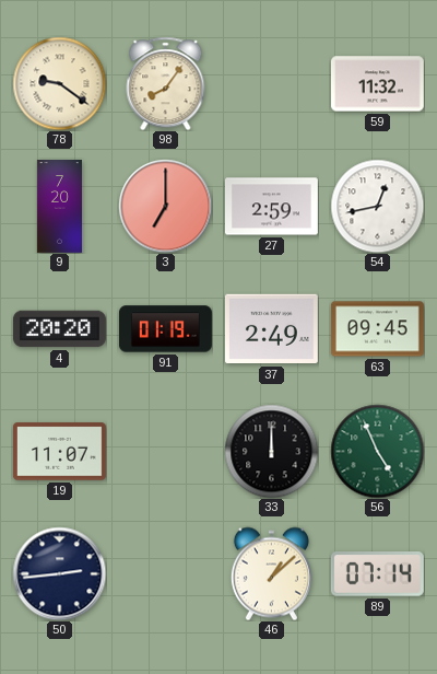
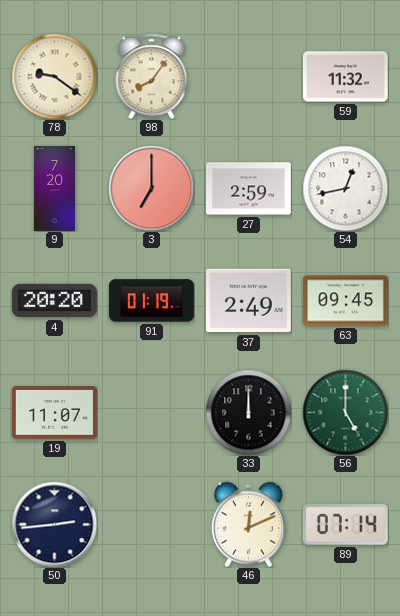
56: 4:56 -> 5:00 (345, 412)
46: 1:08 -> 12:11 (248, 524)
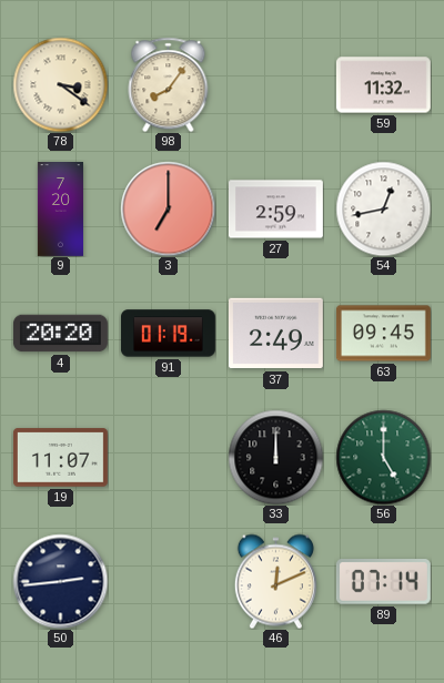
78: 9:21 -> 3:21 (60, 84)
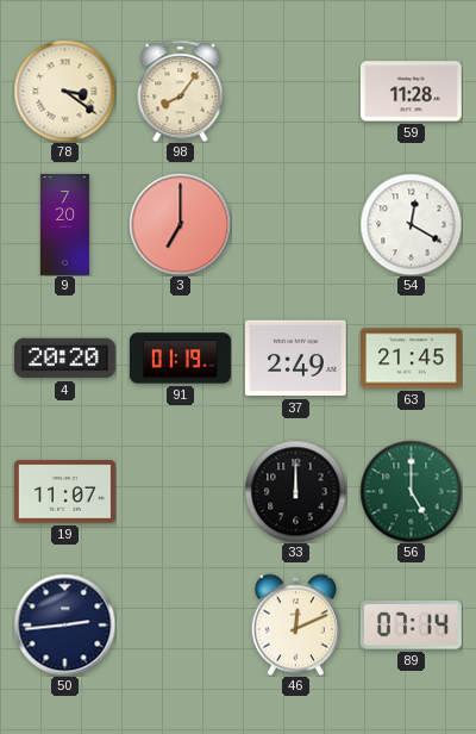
59: 11:32 -> 11:28 (411, 92)
27: 2:59 -> none (275, 210)
54: 12:43 -> 12:20 (411, 224)
63: 09:45 -> 21:45 (411, 359)
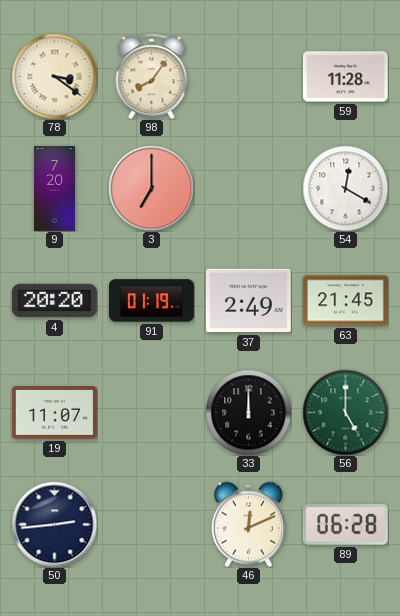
89: 07:14 -> 06:28 (345, 525)
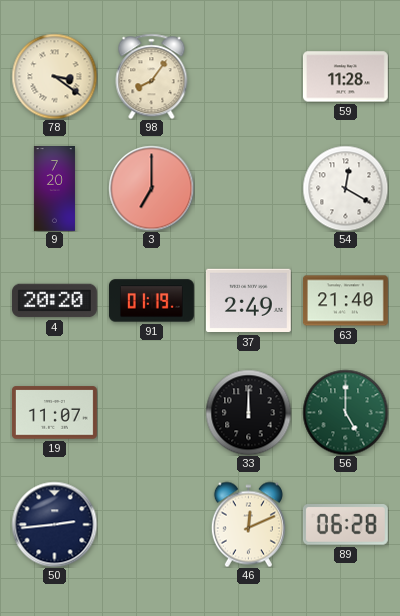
63: 21:45 -> 21:40 (345, 301)
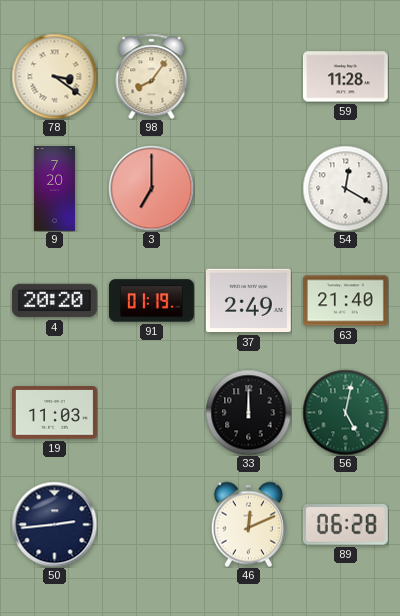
19: 11:07 -> 11:03 (54, 413)
56: 5:00 -> 5:02 (345, 412)
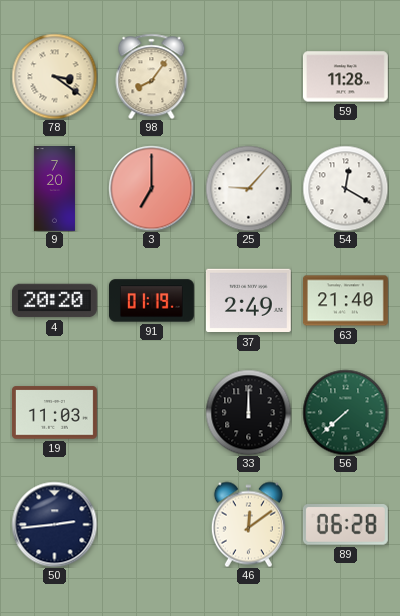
25: none -> 9:07 (248, 188)
56: 5:02 -> 7:38 (345, 412)
46: 12:11 -> 12:09 (248, 524)
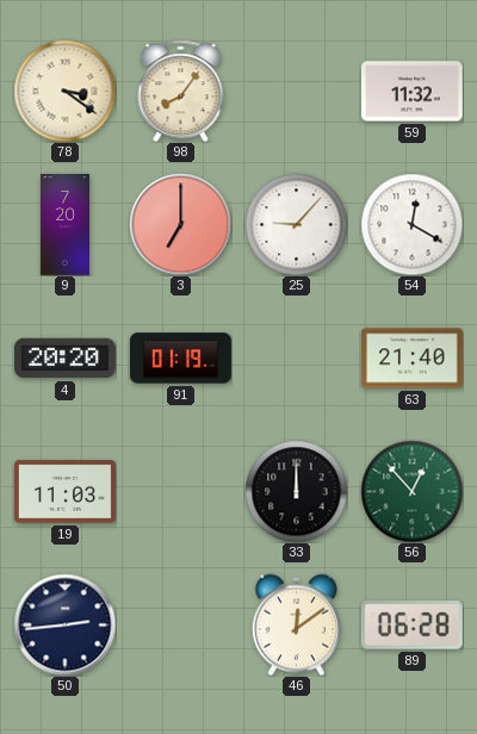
59: 11:28 -> 11:32 (411, 92)
37: 2:49 -> none (248, 301)
56: 7:38 -> 12:53 (411, 491)
